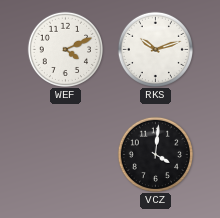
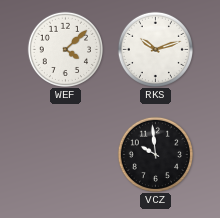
WEF: 4:11 -> 4:08 (65, 49)
VCZ: 4:01 -> 9:59 (155, 154)
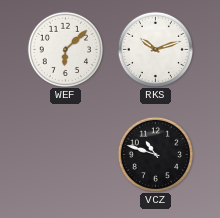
WEF: 4:08 -> 6:08 (65, 49)
VCZ: 9:59 -> 10:48 (155, 154)
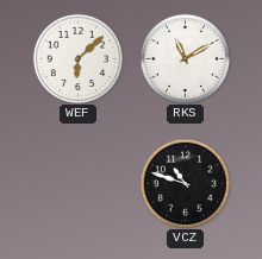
RKS: 10:12 -> 11:10 (185, 58)
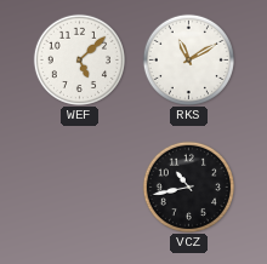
WEF: 6:08 -> 5:08 (79, 59)
VCZ: 10:48 -> 10:43 (188, 186)
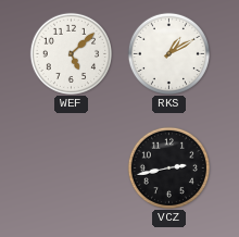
RKS: 11:10 -> 1:10 (168, 53)
VCZ: 10:43 -> 2:43 (168, 167)
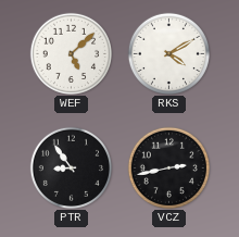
RKS: 1:10 -> 4:10 (168, 53)
PTR: none -> 8:54 (71, 167)
